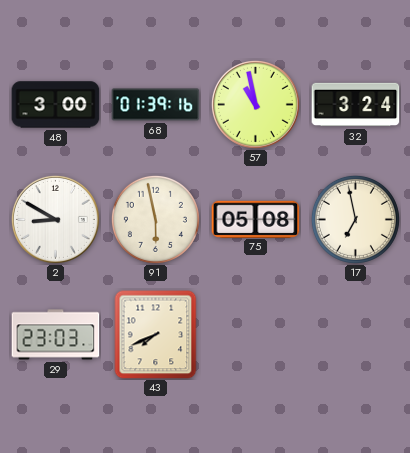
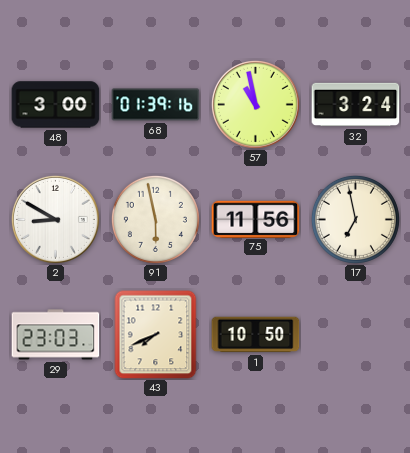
75: 05:08 -> 11:56 (256, 219)
1: none -> 10:50 (256, 335)
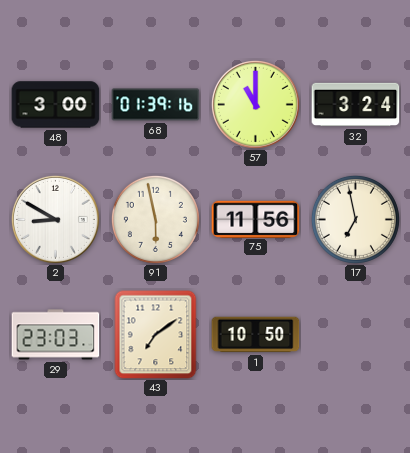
57: 10:58 -> 11:00 (255, 104)
43: 7:41 -> 7:09 (156, 335)
